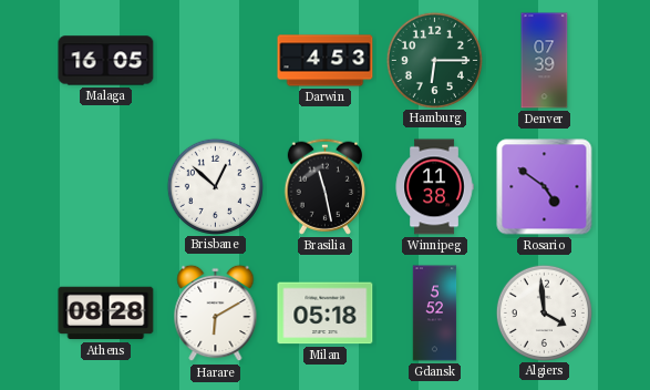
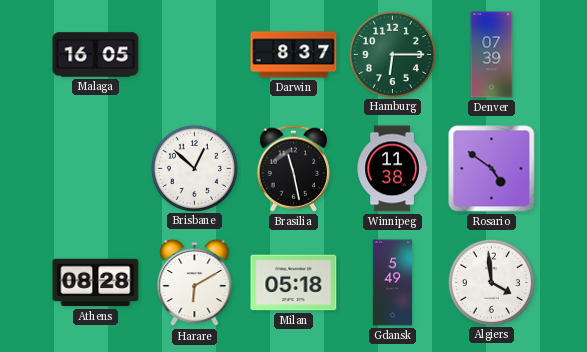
Darwin: 4:53 -> 8:37 (294, 55)
Gdansk: 5:52 -> 5:49 (393, 283)
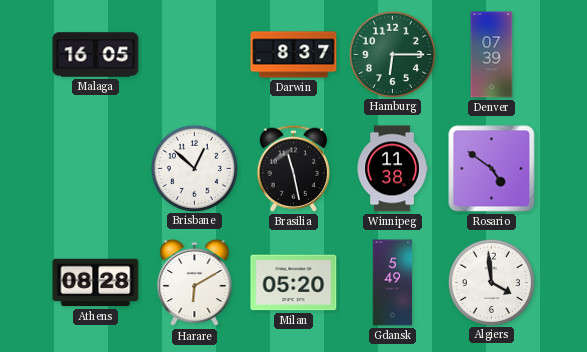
Milan: 05:18 -> 05:20 (294, 283)
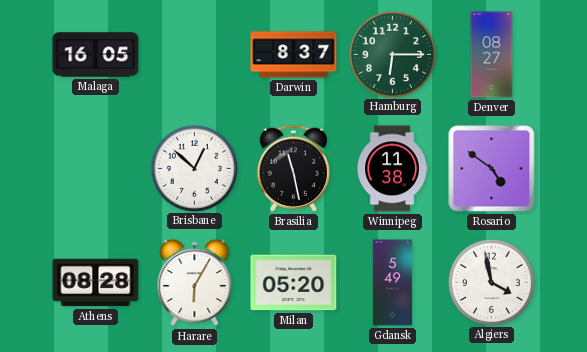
Denver: 07:39 -> 08:27 (492, 55)
Harare: 6:10 -> 6:05 (195, 283)
Algiers: 3:59 -> 3:58 (491, 282)
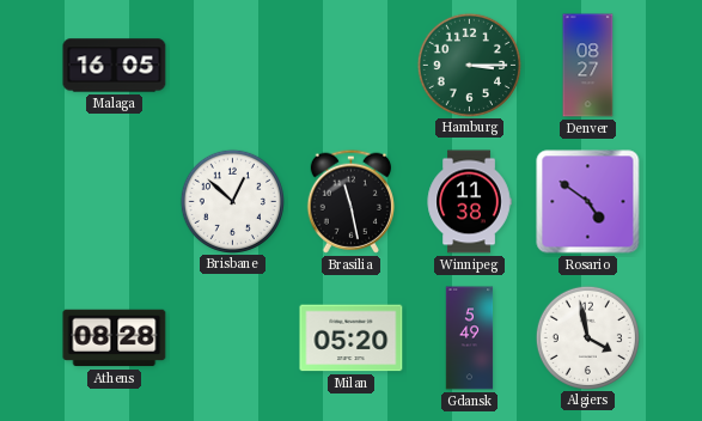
Darwin: 8:37 -> none (294, 55)
Hamburg: 6:15 -> 3:15 (469, 65)
Harare: 6:05 -> none (195, 283)
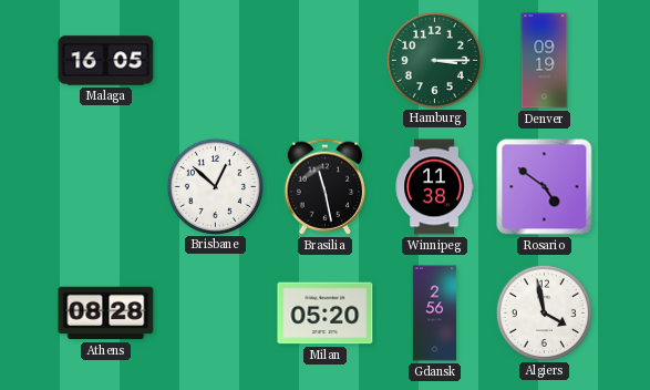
Denver: 08:27 -> 09:19 (545, 61)
Gdansk: 5:49 -> 2:56 (435, 314)
